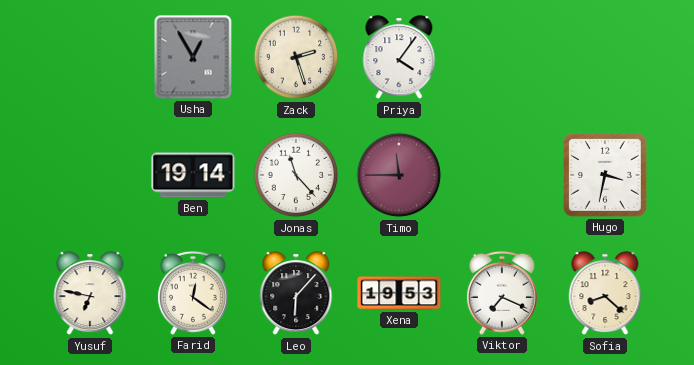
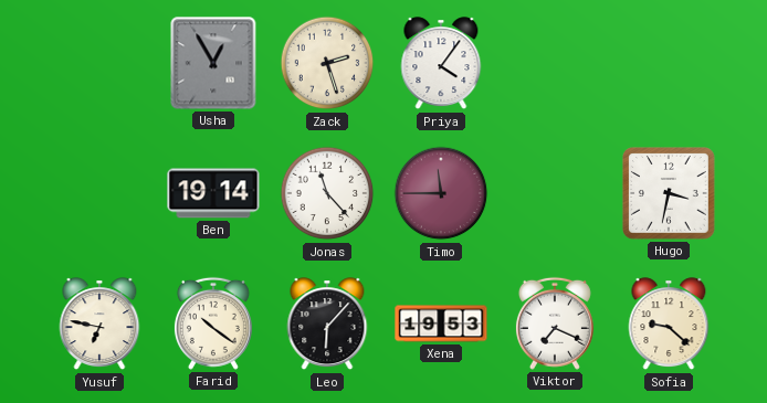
Farid: 12:21 -> 10:21 (213, 324)
Sofia: 8:22 -> 9:22 (669, 325)
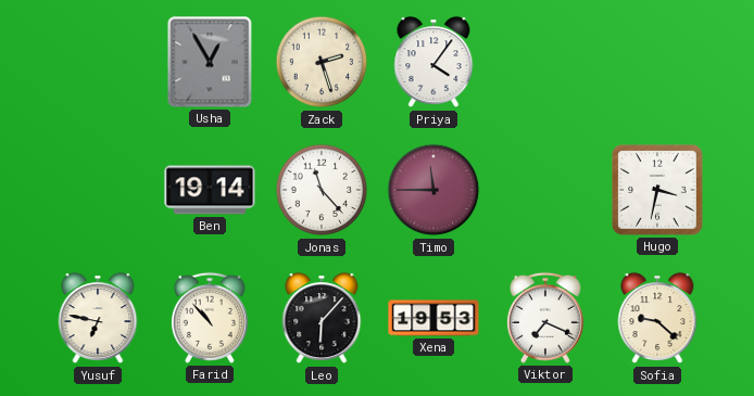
Farid: 10:21 -> 10:53 (210, 318)
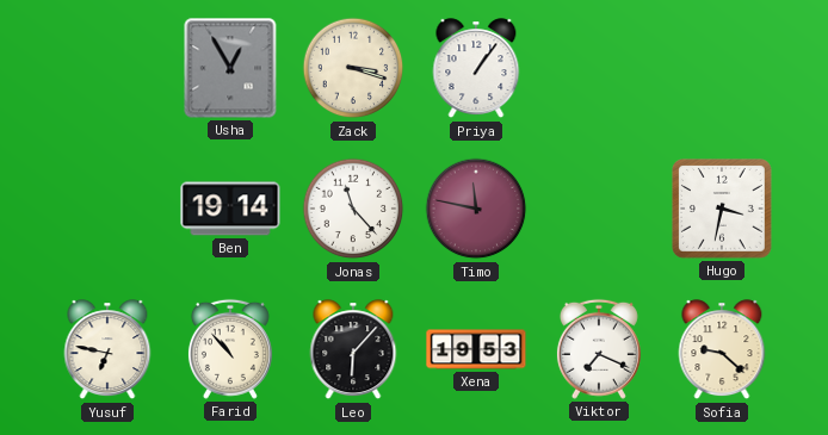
Zack: 2:27 -> 3:18 (353, 68)
Priya: 4:06 -> 1:06 (476, 69)
Timo: 11:45 -> 11:47 (476, 209)
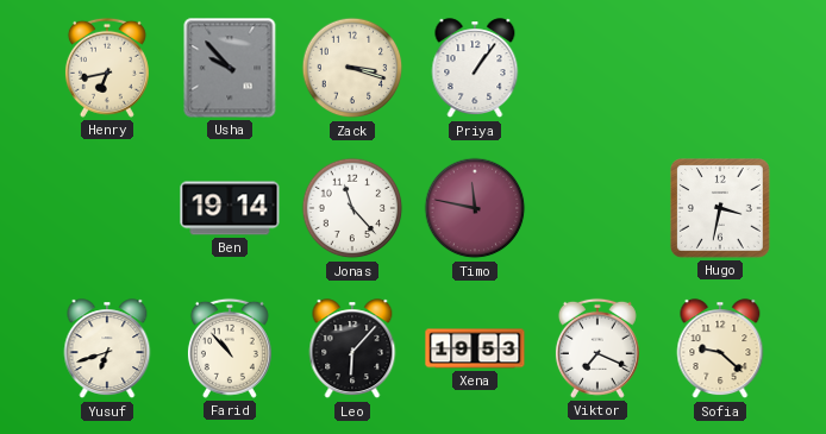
Henry: none -> 6:43 (107, 68)
Usha: 12:55 -> 9:53 (230, 68)
Yusuf: 6:47 -> 6:42 (107, 350)
